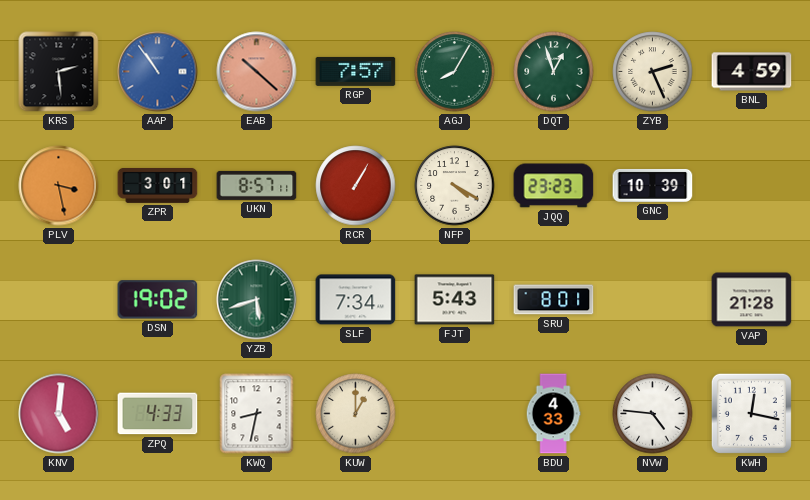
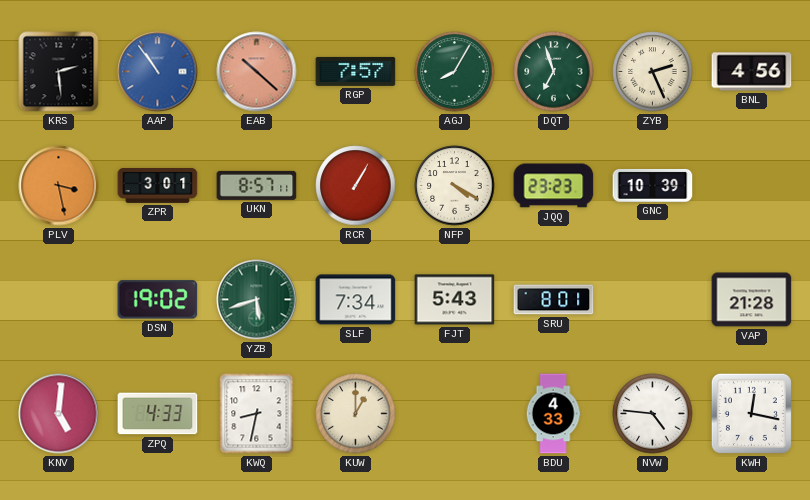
DQT: 12:57 -> 6:57 (554, 72)
BNL: 4:59 -> 4:56 (752, 72)
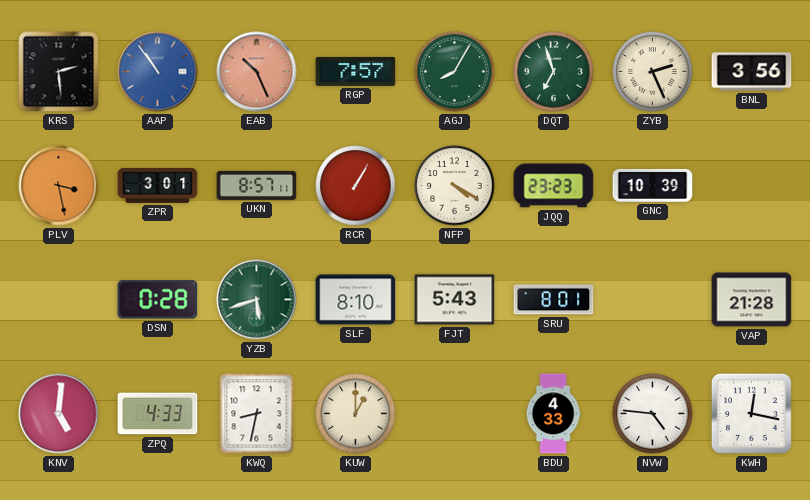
EAB: 10:22 -> 10:26 (257, 72)
BNL: 4:56 -> 3:56 (752, 72)
DSN: 19:02 -> 0:28 (158, 300)
SLF: 7:34 -> 8:10 (356, 300)
